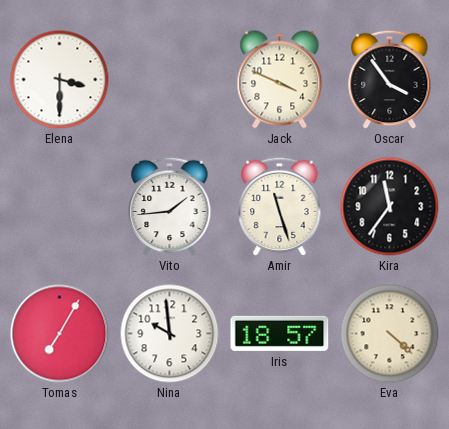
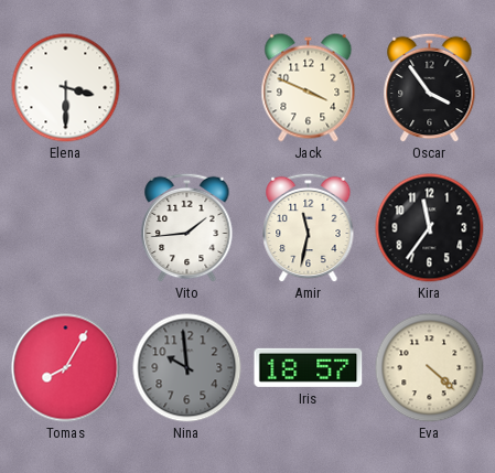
Amir: 11:27 -> 11:32 (309, 227)
Tomas: 7:05 -> 8:05 (66, 368)
Nina dial: white -> grey (187, 368)
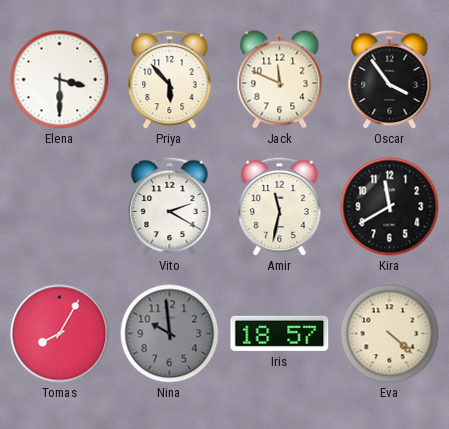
Priya: none -> 5:53 (170, 79)
Jack: 3:49 -> 11:49 (280, 80)
Vito: 1:44 -> 2:20 (170, 206)
Kira: 11:36 -> 11:40 (390, 207)
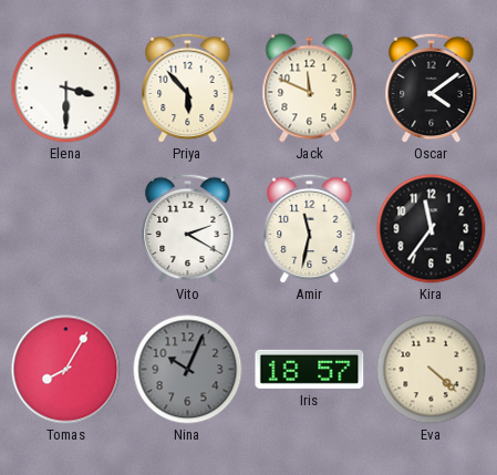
Oscar: 3:54 -> 4:09 (432, 87)
Kira: 11:40 -> 11:36 (432, 229)
Nina: 9:59 -> 10:04 (188, 370)
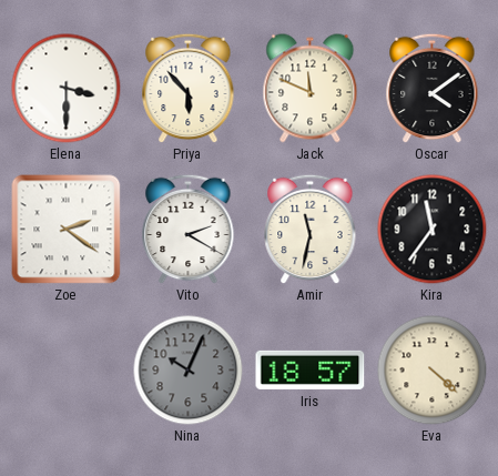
Zoe: none -> 2:21 (65, 229)
Tomas: 8:05 -> none (66, 370)
